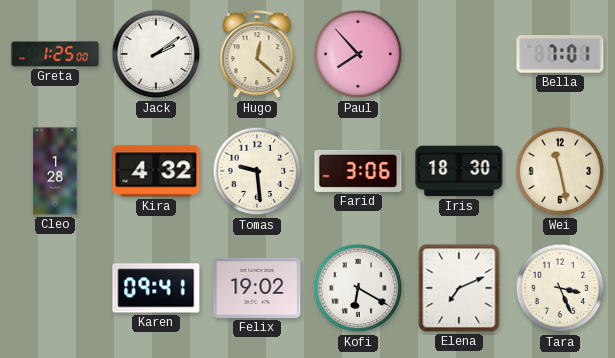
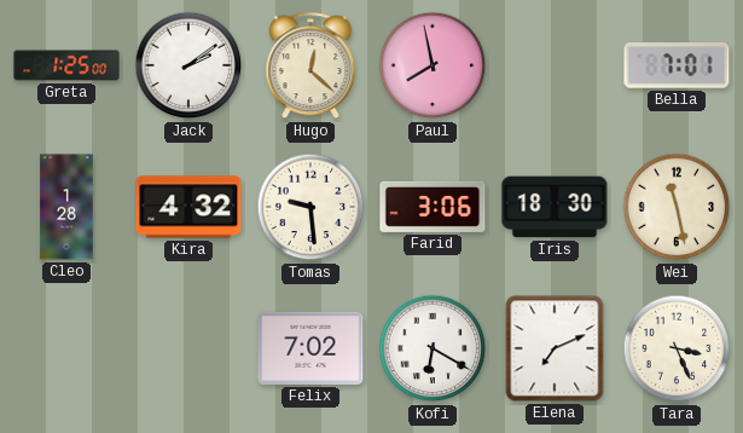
Paul: 7:53 -> 7:58 (433, 65)
Karen: 09:41 -> none (156, 288)
Felix: 19:02 -> 7:02 (310, 348)
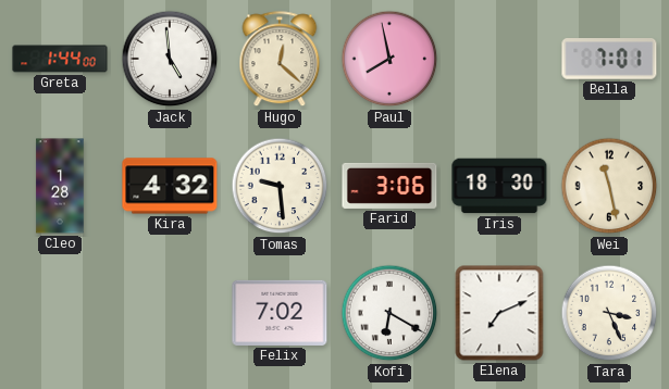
Greta: 1:25 -> 1:44 (60, 59)
Jack: 2:09 -> 4:59 (170, 59)
